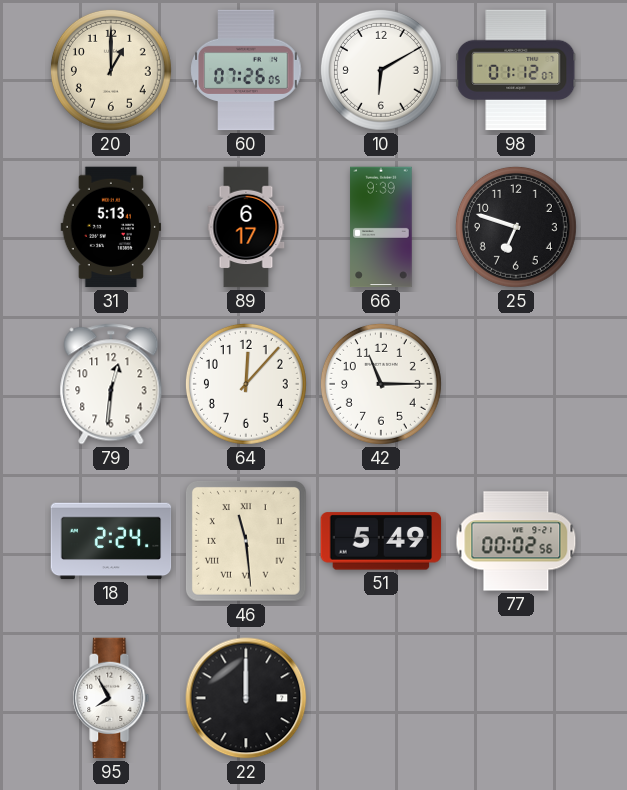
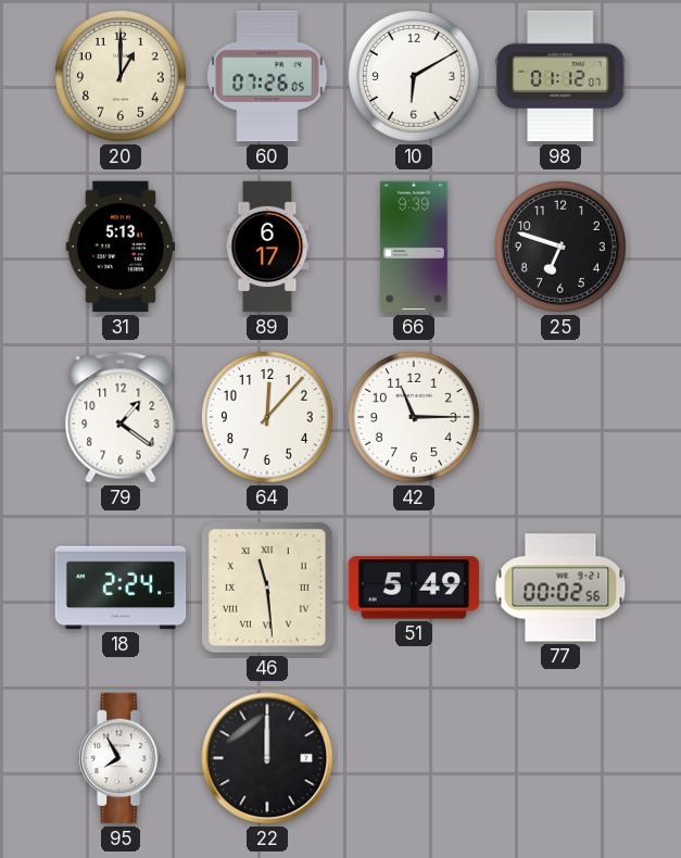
79: 12:31 -> 1:21 (121, 417)
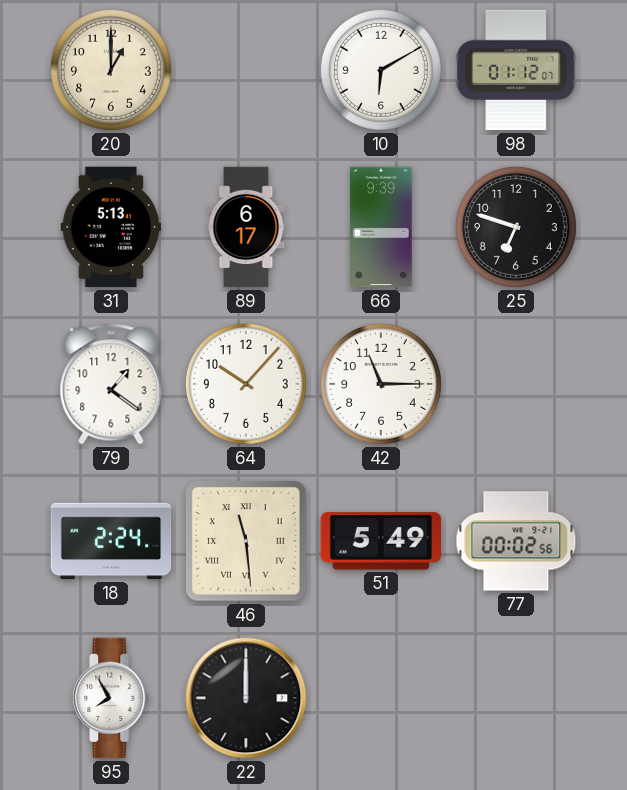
60: 07:26 -> none (267, 76)
64: 12:07 -> 10:07 (246, 384)
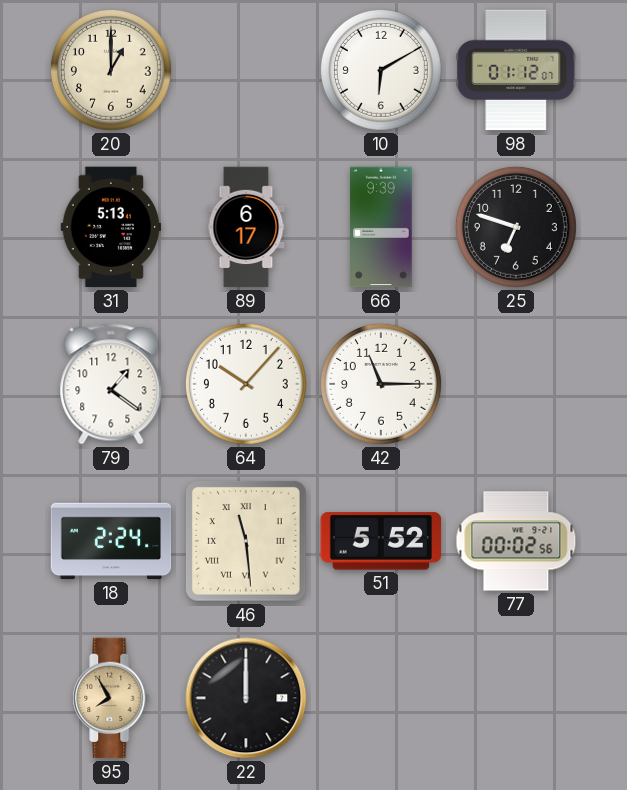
51: 5:49 -> 5:52 (381, 541)
95 dial: white -> champagne (111, 698)
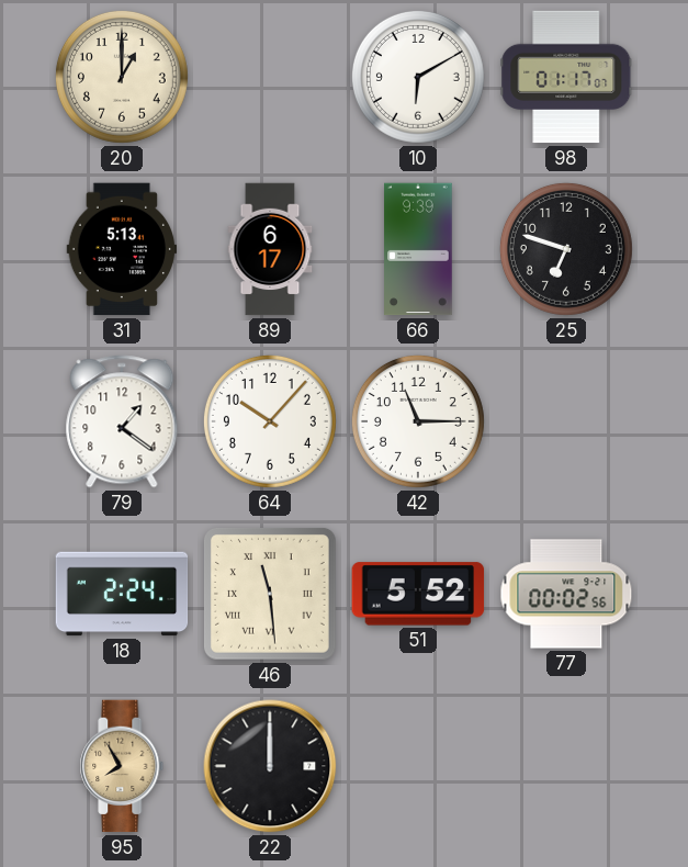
98: 01:12 -> 01:17 (566, 77)
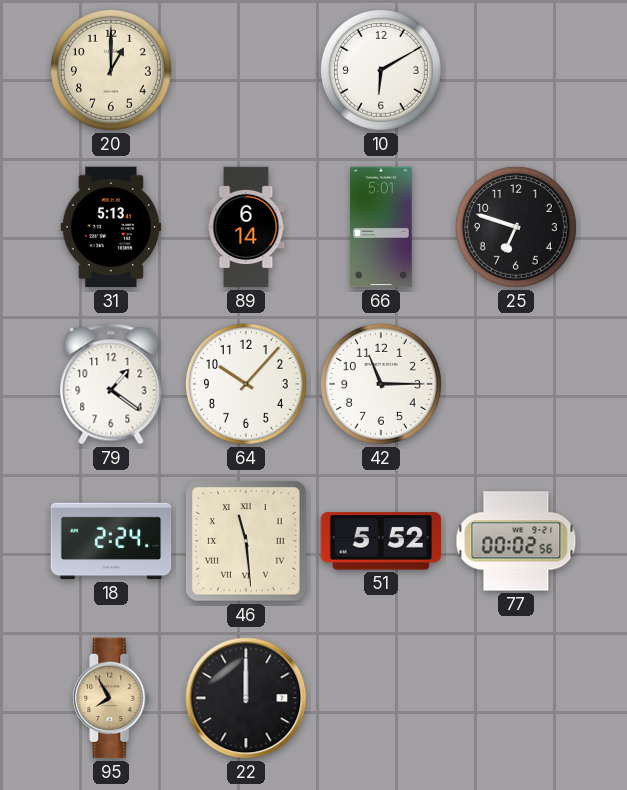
98: 01:17 -> none (566, 77)
89: 6:17 -> 6:14 (246, 227)
66: 9:39 -> 5:01 (381, 227)
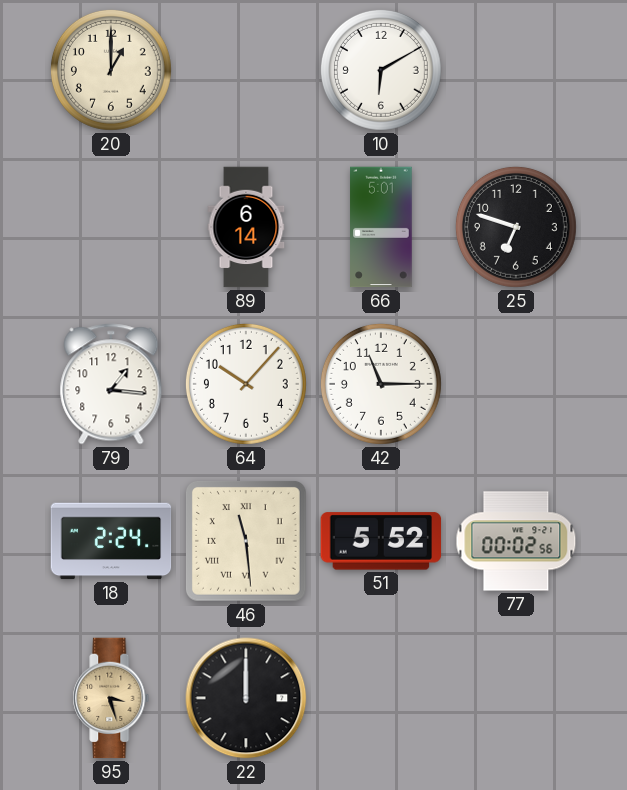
31: 5:13 -> none (111, 227)
79: 1:21 -> 1:16 (111, 384)
95: 7:55 -> 3:27 (111, 698)
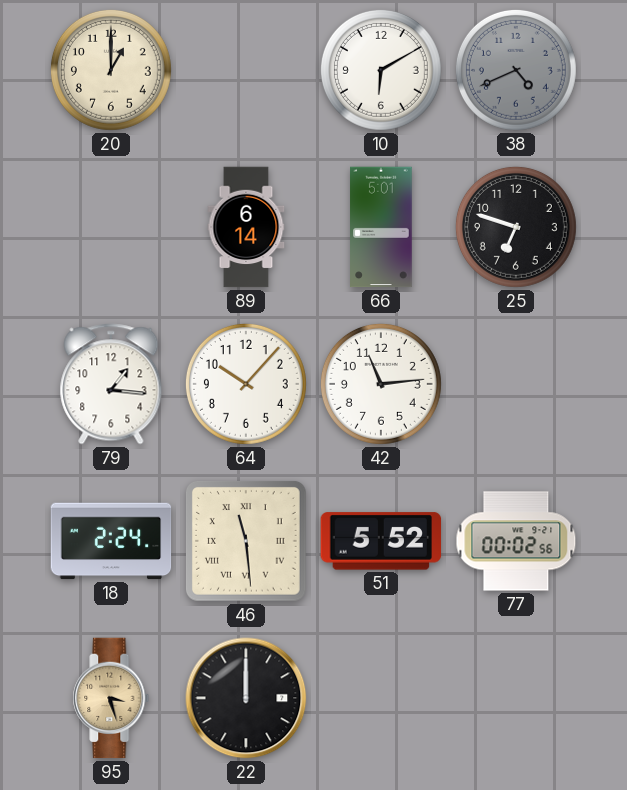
38: none -> 4:41 (516, 70)
42: 11:15 -> 11:14 (381, 384)
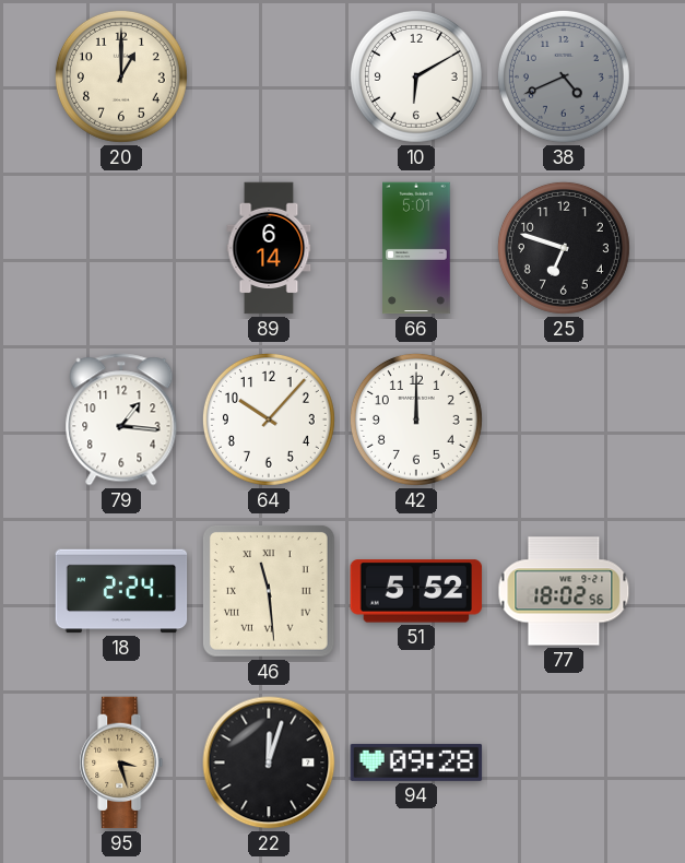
42: 11:14 -> 12:00 (416, 419)
77: 00:02 -> 18:02 (564, 591)
22: 12:00 -> 12:03 (269, 762)
94: none -> 09:28 (416, 762)
